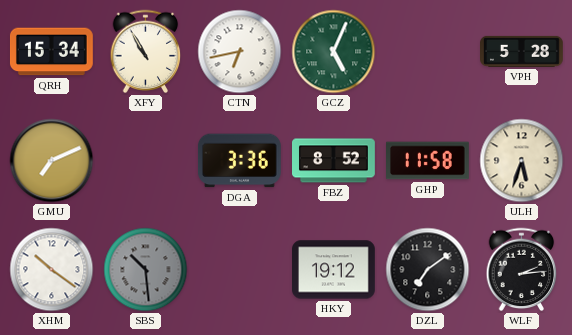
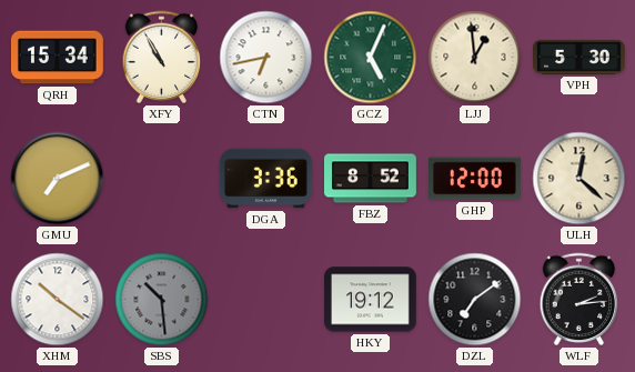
LJJ: none -> 12:59 (475, 58)
VPH: 5:28 -> 5:30 (579, 57)
GHP: 11:58 -> 12:00 (475, 179)
ULH: 5:33 -> 12:22 (579, 179)
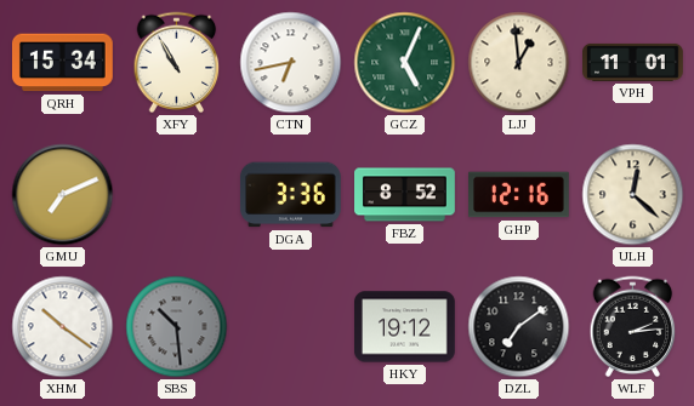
VPH: 5:30 -> 11:01 (633, 62)
GHP: 12:00 -> 12:16 (519, 195)
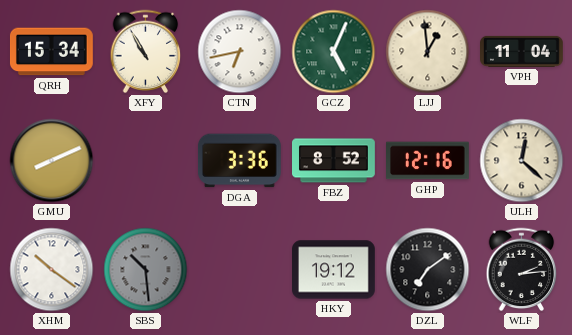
VPH: 11:01 -> 11:04 (522, 51)
GMU: 7:11 -> 8:11 (52, 161)
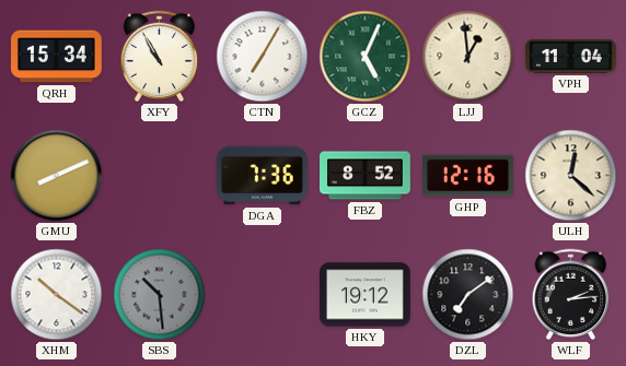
CTN: 6:43 -> 7:05 (263, 57)
DGA: 3:36 -> 7:36 (262, 176)
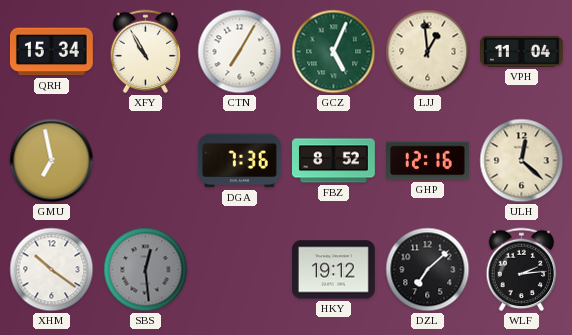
GMU: 8:11 -> 6:58 (52, 161)
SBS: 10:29 -> 12:29 (146, 270)
DZL: 7:09 -> 7:08 (428, 270)
